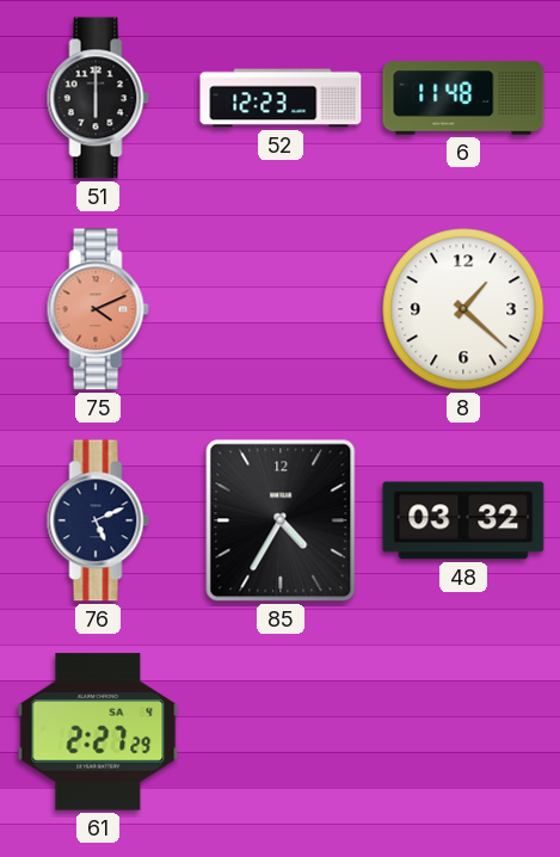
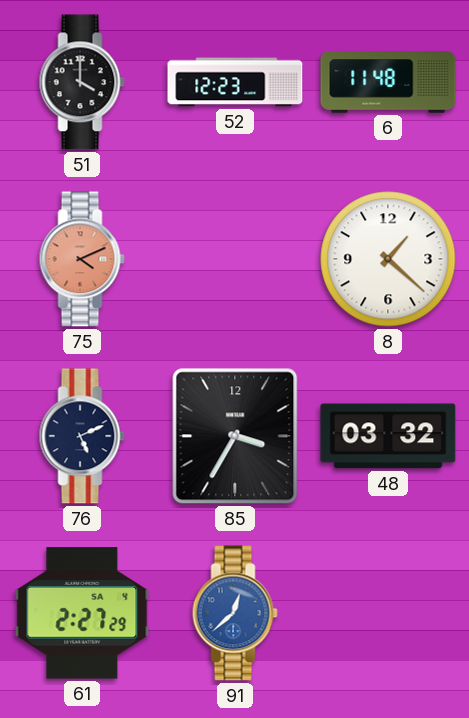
51: 6:00 -> 4:00 (82, 82)
85: 4:35 -> 3:35 (235, 436)
91: none -> 12:38 (235, 613)
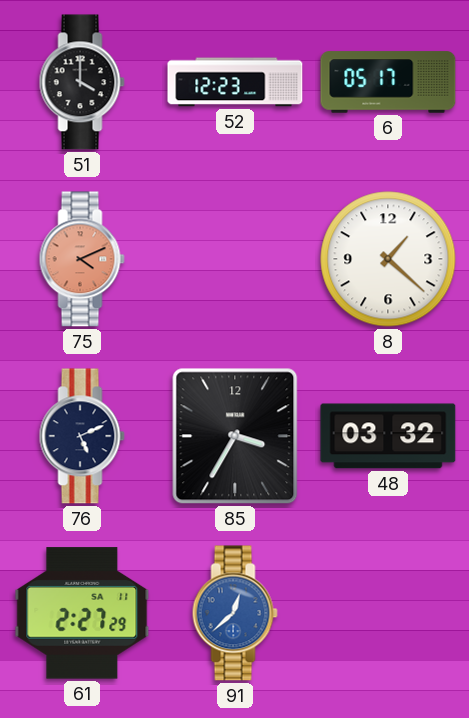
6: 11:48 -> 05:17 (388, 82)
61 date: SA 4 -> SA 11 (82, 613)
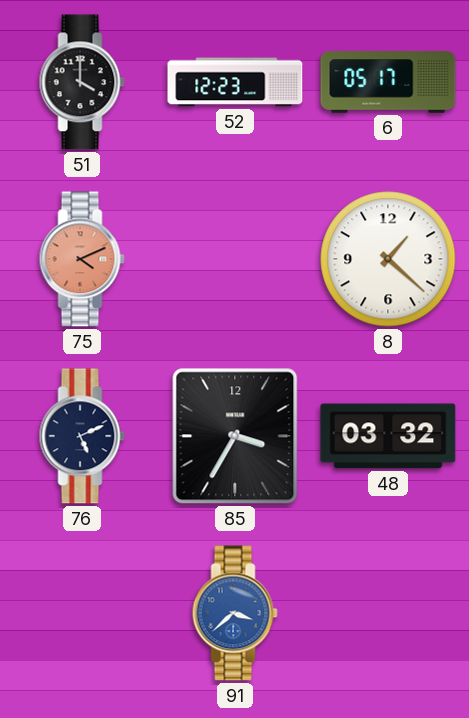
61: 2:27 -> none (82, 613)
91: 12:38 -> 3:38 (235, 613)
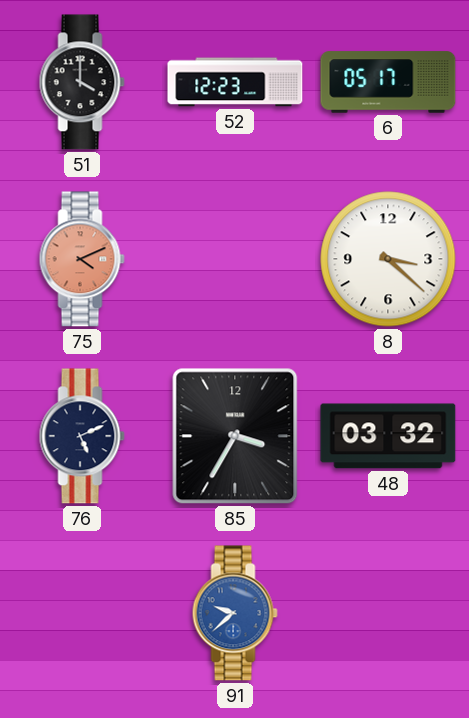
8: 1:22 -> 3:22 (388, 259)
91: 3:38 -> 9:38 (235, 613)
